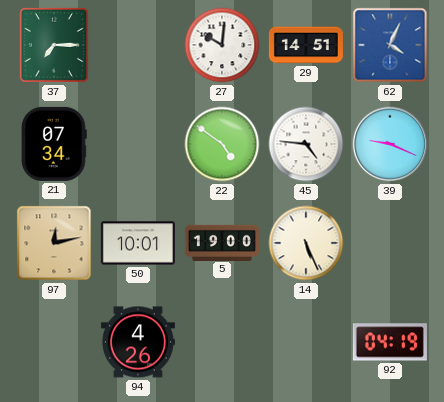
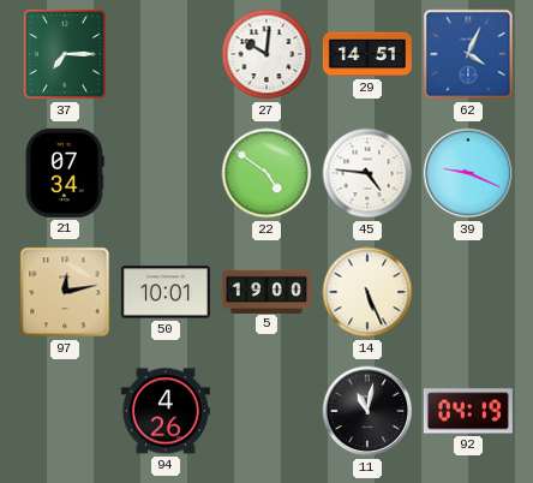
11: none -> 11:02 (367, 411)
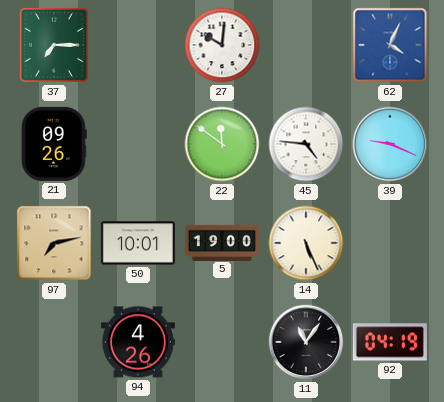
29: 14:51 -> none (367, 54)
21: 07:34 -> 09:26 (54, 144)
22: 4:51 -> 11:51 (222, 144)
97: 12:13 -> 7:13 (54, 243)
11: 11:02 -> 11:06 (306, 342)
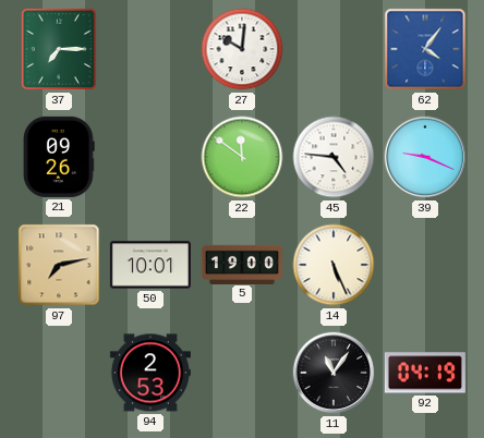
62: 4:04 -> 4:06 (425, 49)
94: 4:26 -> 2:53 (150, 373)
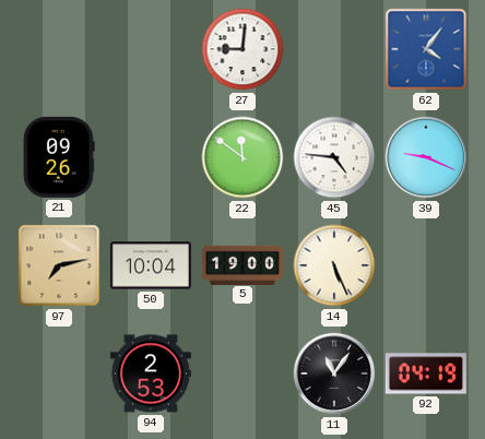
37: 7:15 -> none (59, 49)
27: 10:01 -> 9:01 (242, 49)
50: 10:01 -> 10:04 (151, 265)
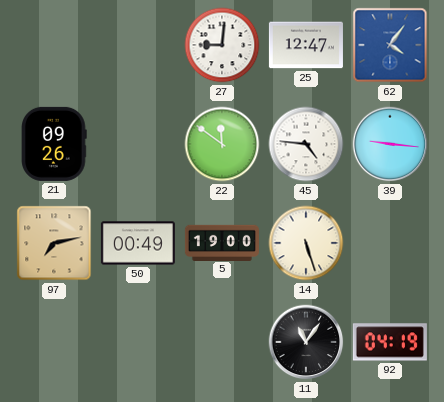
25: none -> 12:47 (306, 45)
39: 9:19 -> 9:16 (390, 144)
50: 10:04 -> 00:49 (138, 243)
14: 5:26 -> 5:27 (306, 243)
94: 2:53 -> none (151, 373)
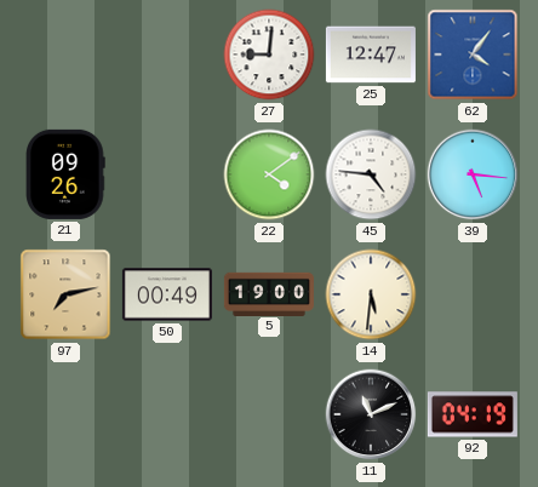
22: 11:51 -> 4:09 (269, 174)
39: 9:16 -> 5:16 (473, 174)
14: 5:27 -> 5:31 (371, 294)
11: 11:06 -> 11:11 (371, 414)
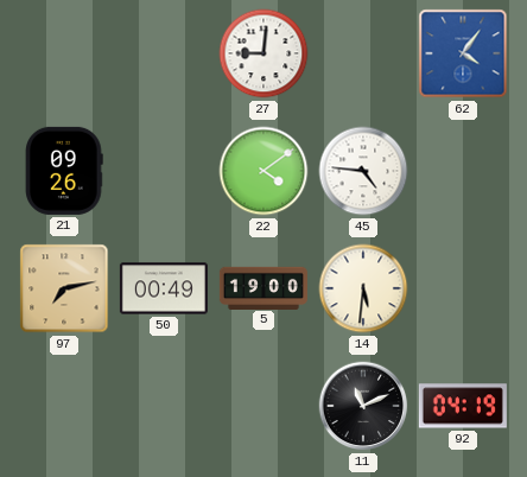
25: 12:47 -> none (371, 55)
39: 5:16 -> none (473, 174)
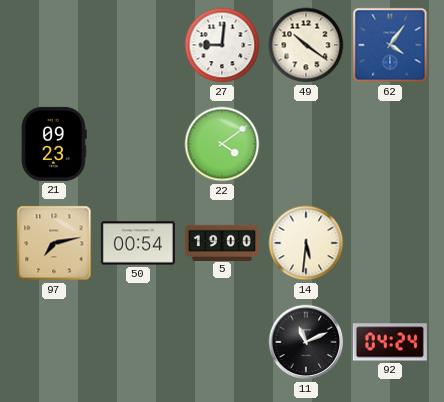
49: none -> 10:21 (306, 45)
21: 09:26 -> 09:23 (54, 144)
45: 4:46 -> none (363, 171)
50: 00:49 -> 00:54 (138, 243)
92: 04:19 -> 04:24 (390, 342)
